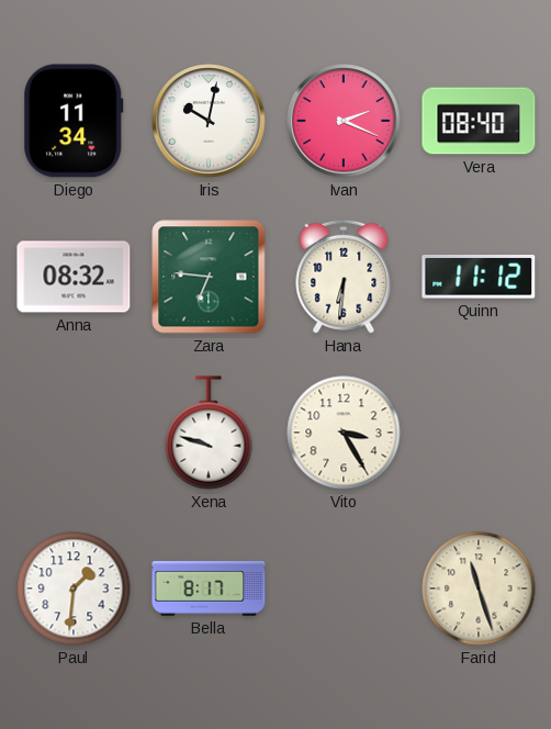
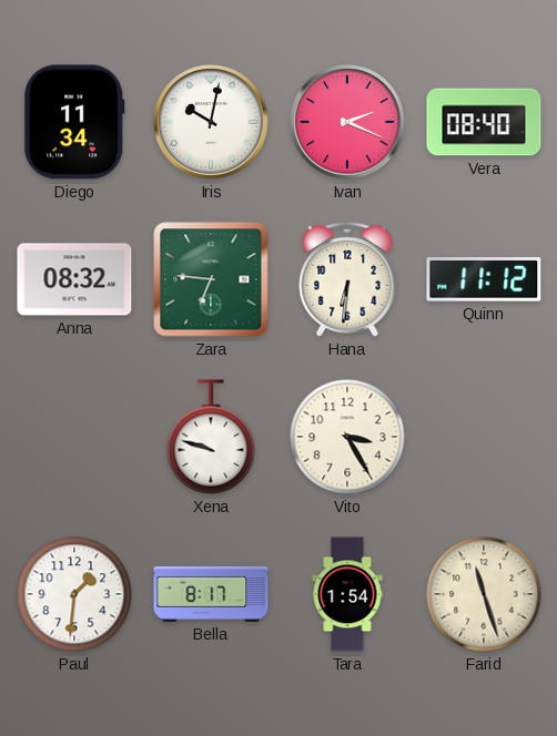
Tara: none -> 1:54 (347, 594)
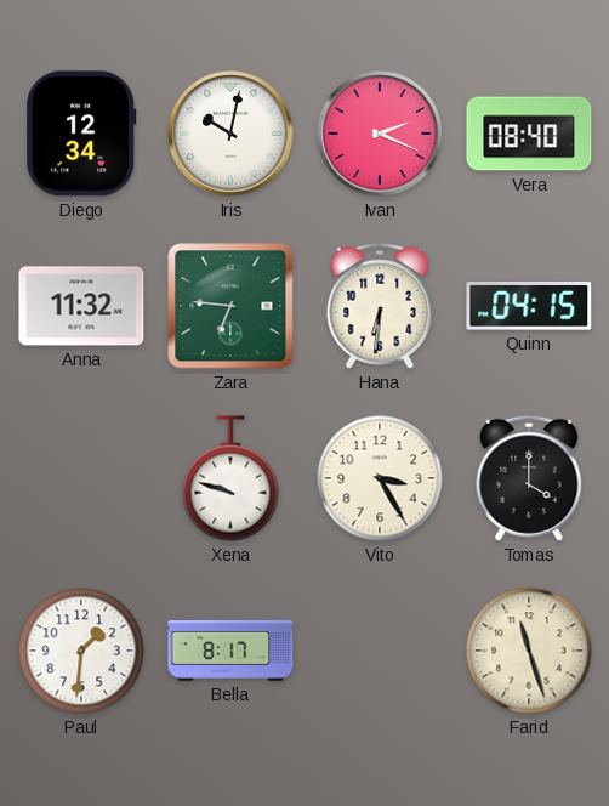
Diego: 11:34 -> 12:34 (81, 134)
Anna: 08:32 -> 11:32 (81, 306)
Quinn: 11:12 -> 04:15 (529, 307)
Tomas: none -> 4:00 (529, 478)
Tara: 1:54 -> none (347, 594)
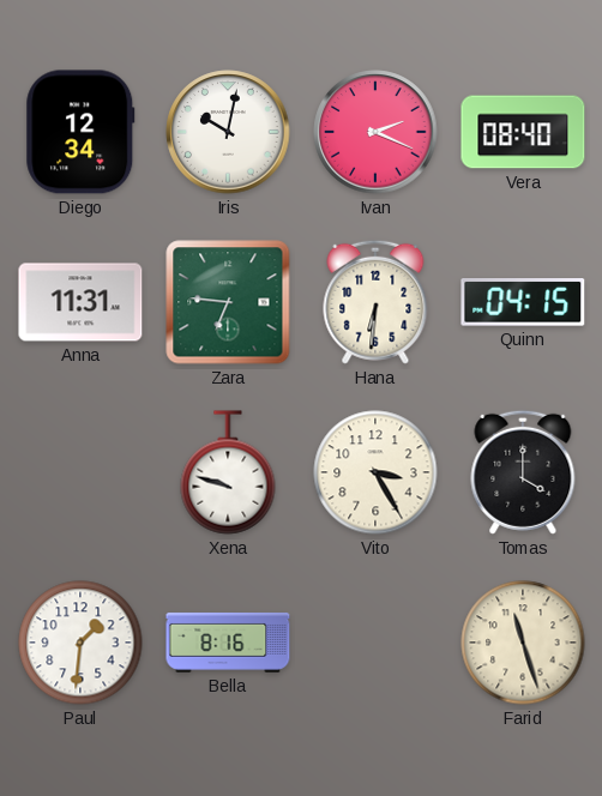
Anna: 11:32 -> 11:31 (80, 302)
Bella: 8:17 -> 8:16 (228, 643)
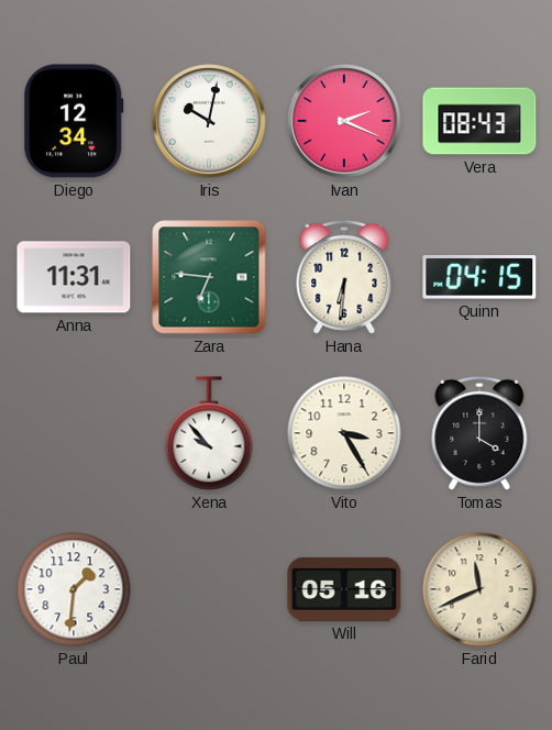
Vera: 08:40 -> 08:43 (479, 121)
Xena: 9:48 -> 9:53 (209, 433)
Bella: 8:16 -> none (228, 643)
Will: none -> 05:16 (344, 589)
Farid: 11:27 -> 11:41 (479, 589)
